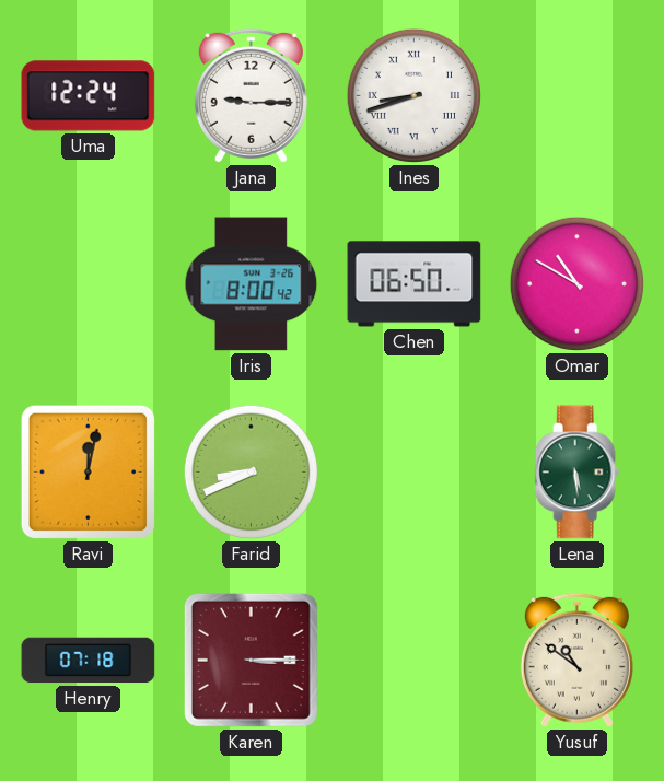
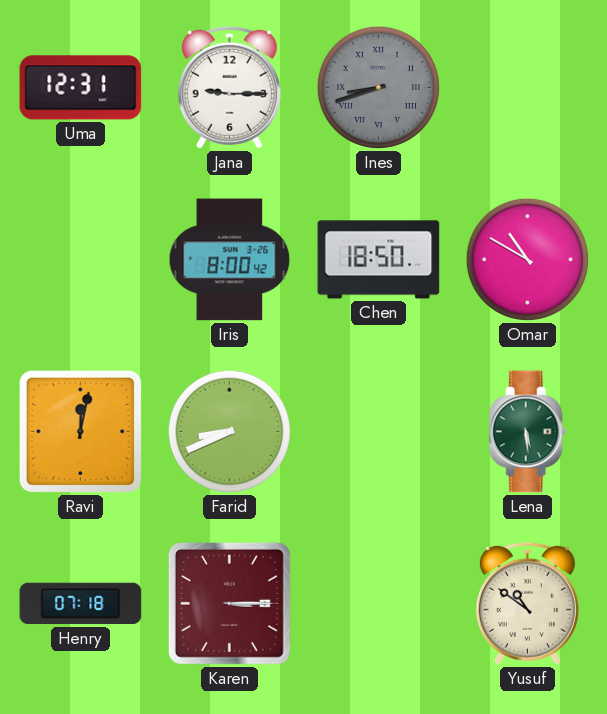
Uma: 12:24 -> 12:31 (81, 88)
Ines dial: white -> grey (378, 87)
Chen: 06:50 -> 18:50 (379, 260)
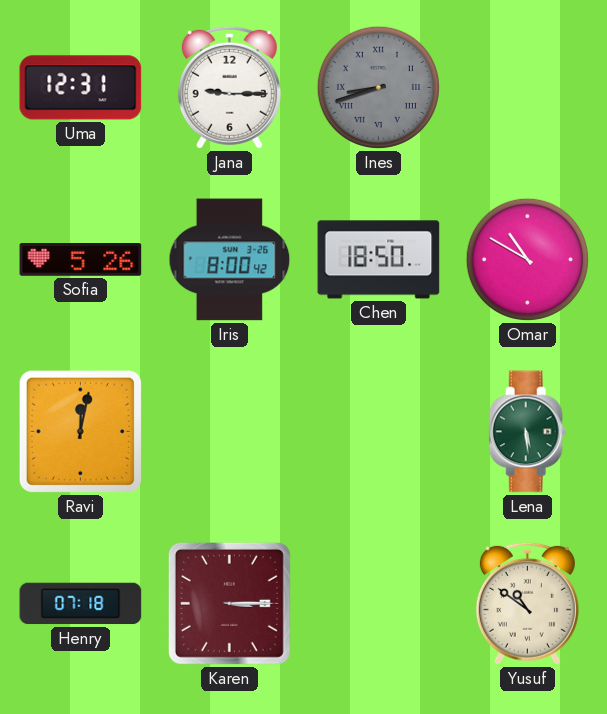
Sofia: none -> 5:26 (81, 260)
Farid: 8:41 -> none (229, 431)
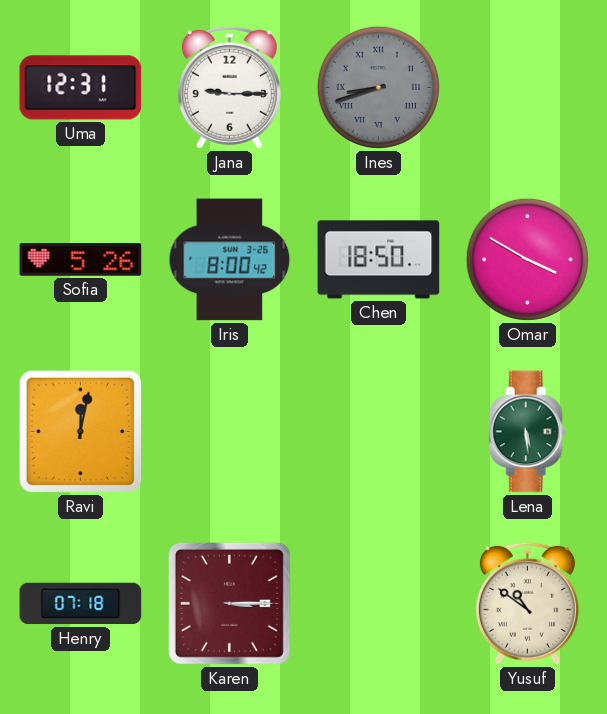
Omar: 10:50 -> 3:50 (527, 259)
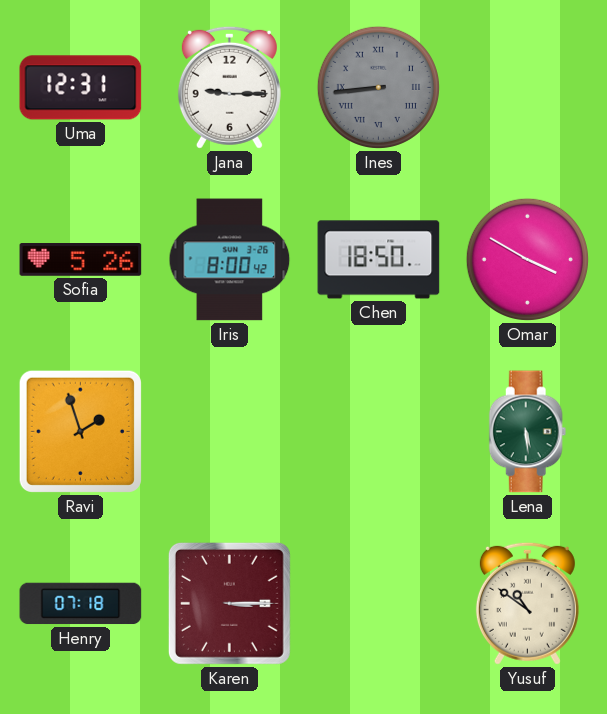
Ines: 8:42 -> 8:44 (378, 87)
Ravi: 12:02 -> 1:57 (80, 431)
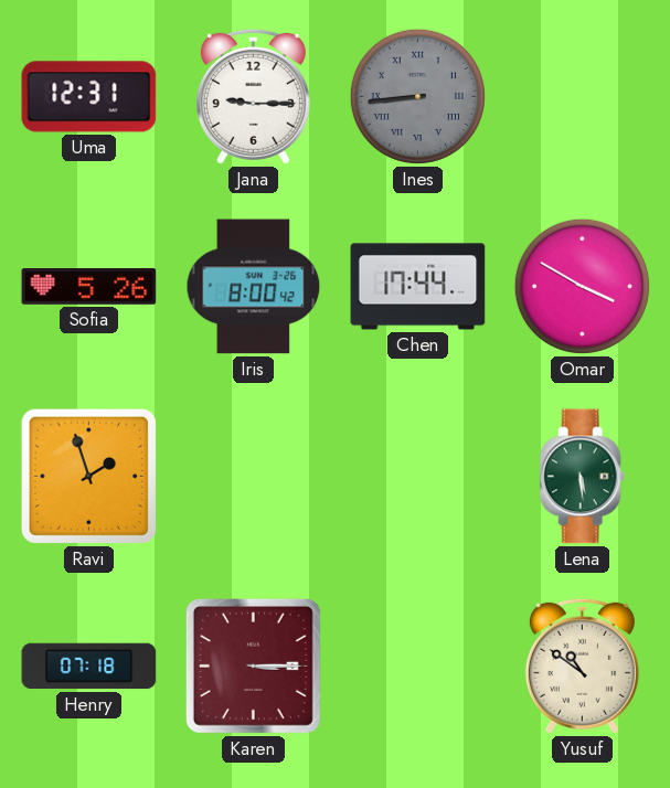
Chen: 18:50 -> 17:44 (418, 287)
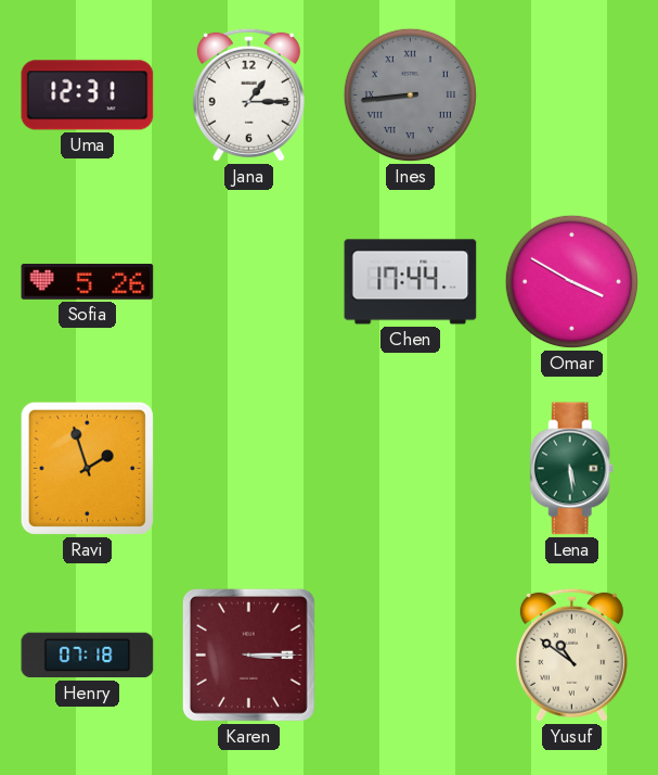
Jana: 9:15 -> 1:15 (248, 94)
Iris: 8:00 -> none (254, 287)
